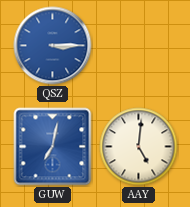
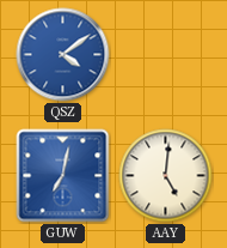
QSZ: 3:15 -> 4:09 (63, 55)
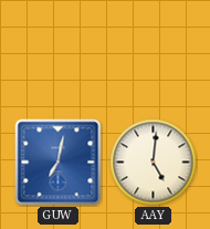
QSZ: 4:09 -> none (63, 55)
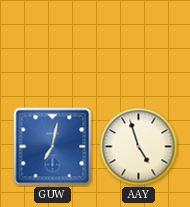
AAY: 5:01 -> 4:57 (139, 147)
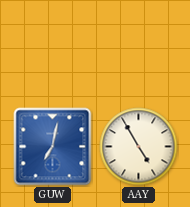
AAY: 4:57 -> 4:55 (139, 147)
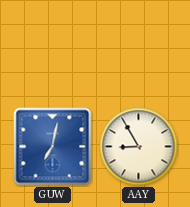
AAY: 4:55 -> 8:55 (139, 147)
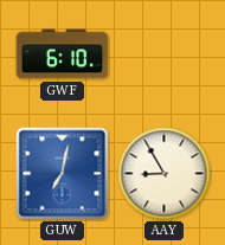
GWF: none -> 6:10 (63, 54)
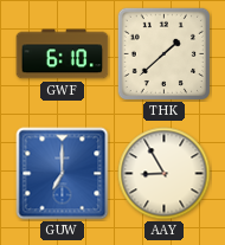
THK: none -> 1:38 (163, 53)
GUW: 7:02 -> 7:00 (63, 174)
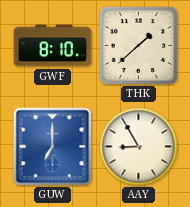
GWF: 6:10 -> 8:10 (53, 46)
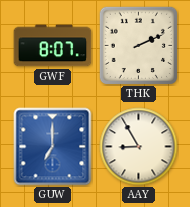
GWF: 8:10 -> 8:07 (53, 46)
THK: 1:38 -> 2:11 (138, 45)
